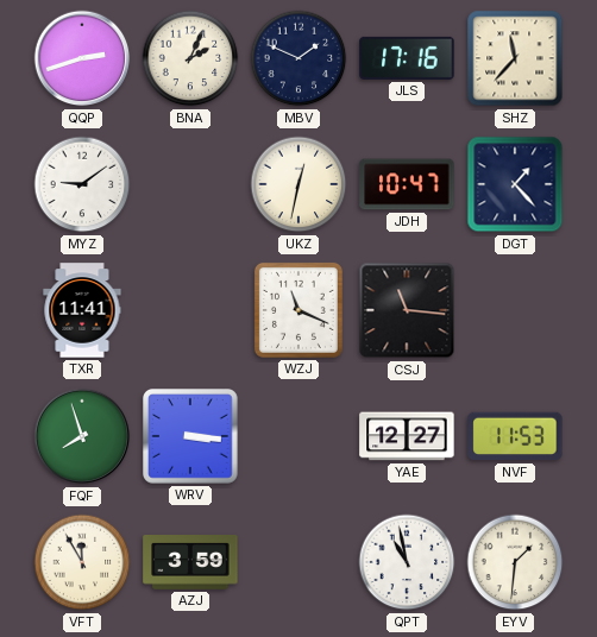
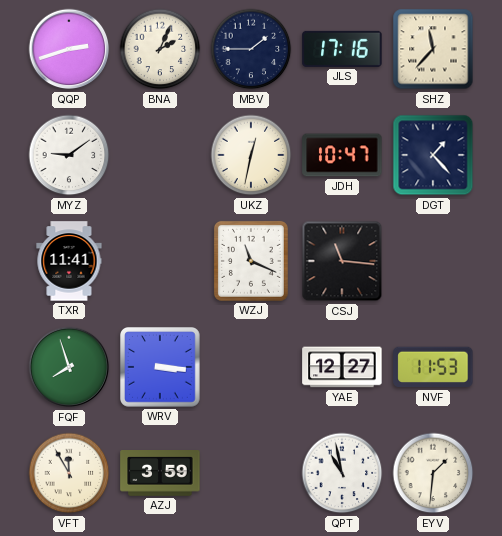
MBV: 1:49 -> 1:45 (251, 49)
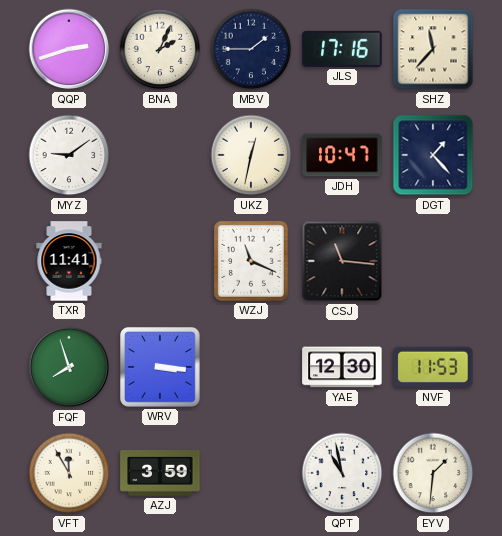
YAE: 12:27 -> 12:30 (342, 367)
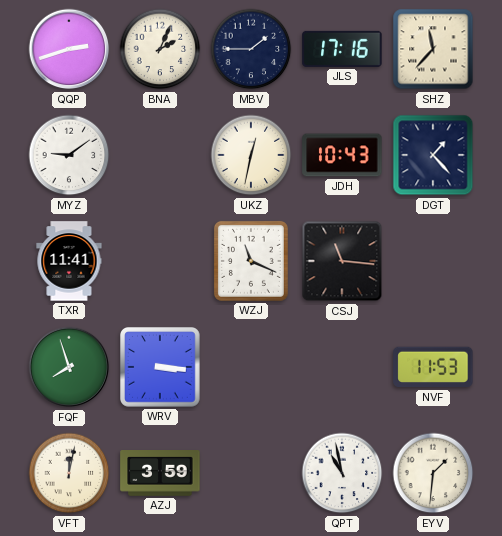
JDH: 10:47 -> 10:43 (342, 155)
YAE: 12:30 -> none (342, 367)
VFT: 11:55 -> 12:02 (69, 473)
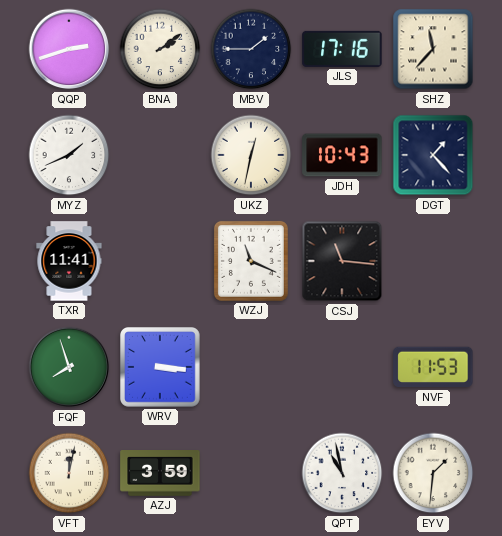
BNA: 2:04 -> 2:09 (160, 49)
MYZ: 9:09 -> 1:41 (69, 155)
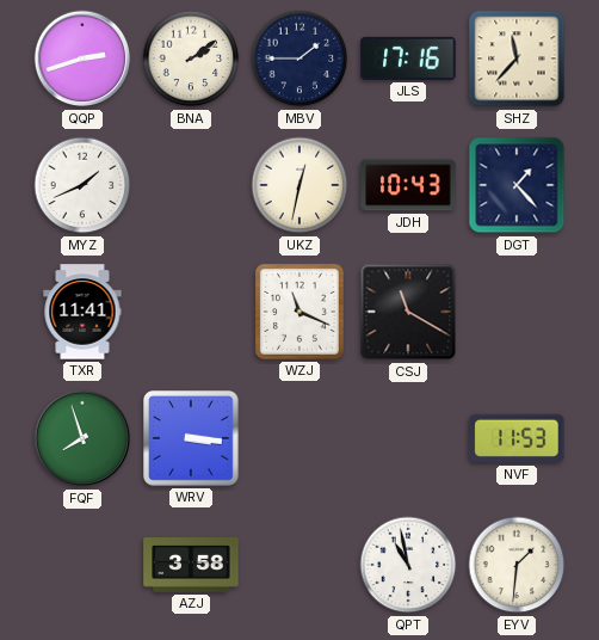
CSJ: 11:16 -> 11:20 (408, 312)
VFT: 12:02 -> none (69, 473)
AZJ: 3:59 -> 3:58 (191, 566)
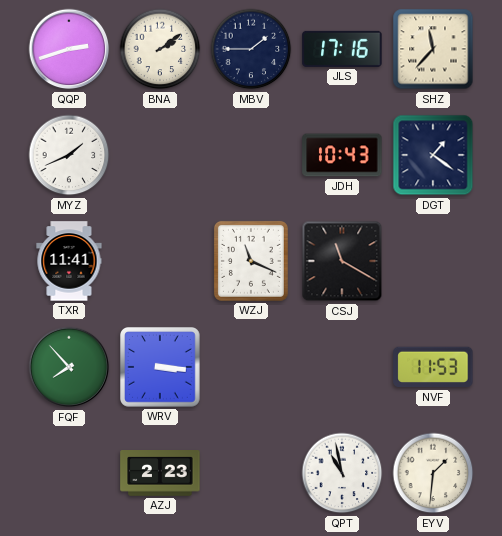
UKZ: 12:32 -> none (299, 185)
DGT: 1:23 -> 1:21 (433, 155)
FQF: 7:57 -> 7:53 (69, 367)
AZJ: 3:58 -> 2:23 (160, 474)
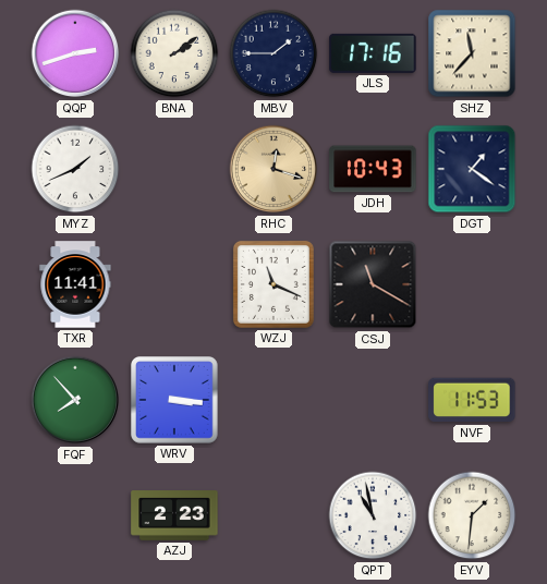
RHC: none -> 12:18 (273, 169)
